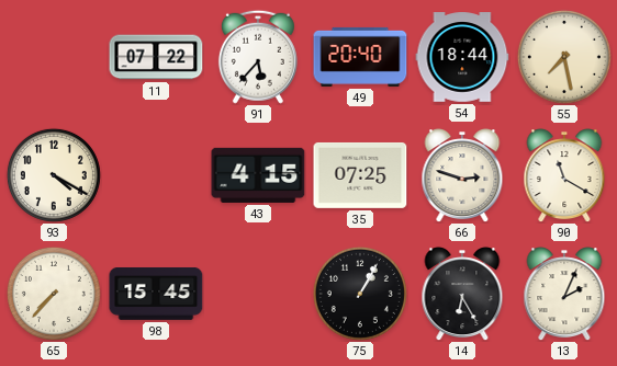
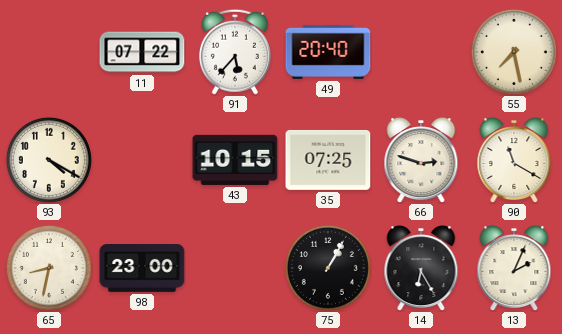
54: 18:44 -> none (462, 57)
43: 4:15 -> 10:15 (235, 160)
65: 7:37 -> 8:32 (49, 268)
98: 15:45 -> 23:00 (142, 269)
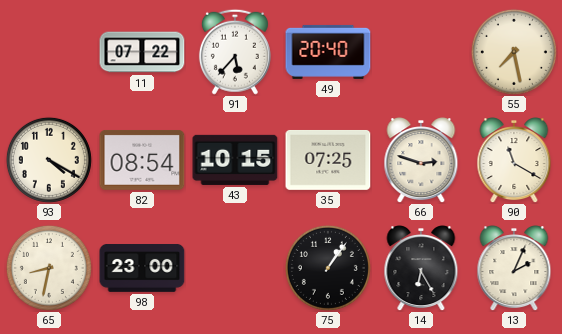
82: none -> 08:54 (142, 161)
75: 1:05 -> 1:06 (328, 268)
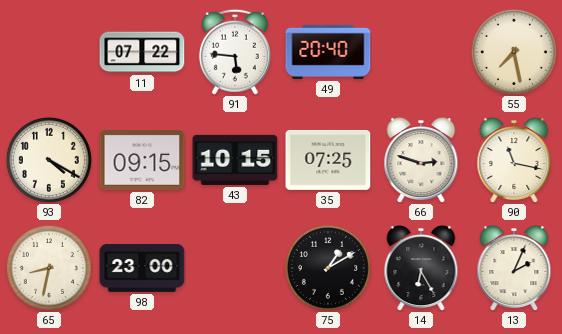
91: 5:37 -> 5:46 (235, 52)
82: 08:54 -> 09:15 (142, 161)
90: 11:20 -> 11:17 (514, 160)
75: 1:06 -> 1:10 (328, 268)
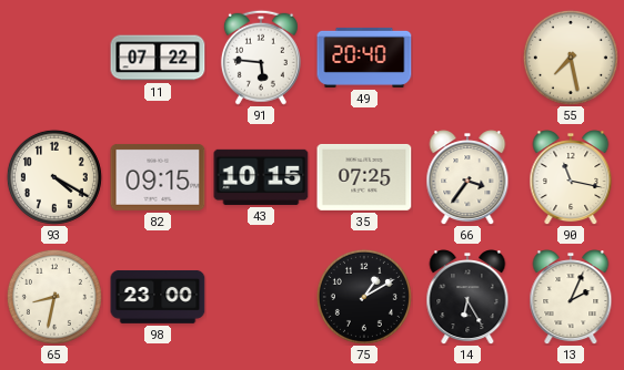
66: 2:48 -> 3:36 (467, 177)
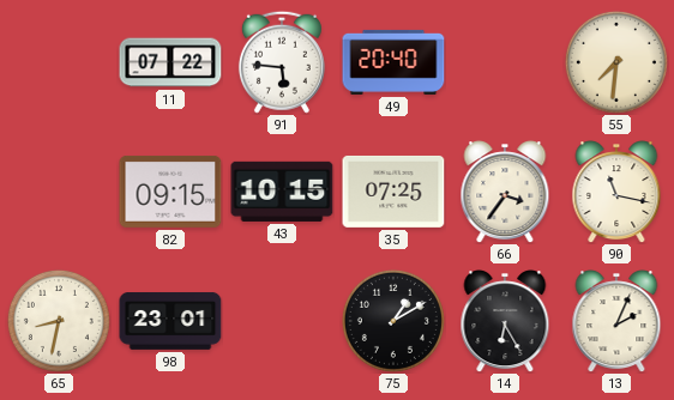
55: 7:28 -> 7:31 (616, 62)
93: 4:20 -> none (54, 177)
98: 23:00 -> 23:01 (170, 322)
